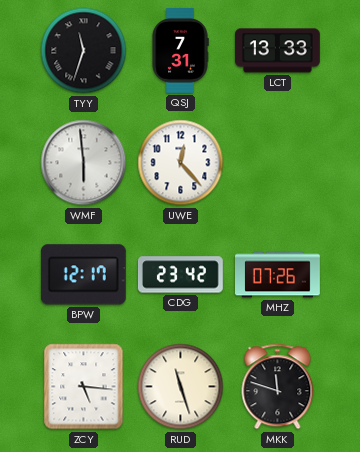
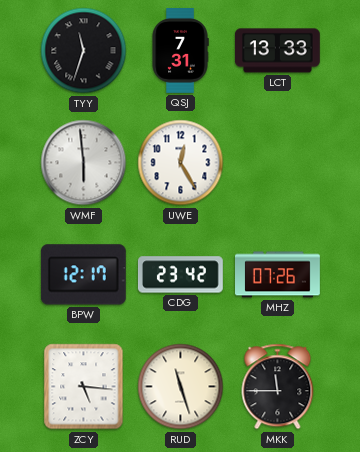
UWE: 12:23 -> 12:25 (181, 163)
MKK: 11:48 -> 11:45 (278, 387)
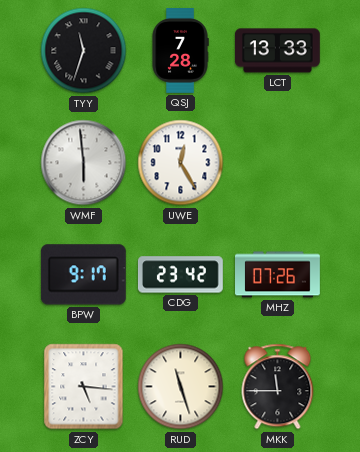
QSJ: 7:31 -> 7:28 (180, 51)
BPW: 12:17 -> 9:17 (83, 275)
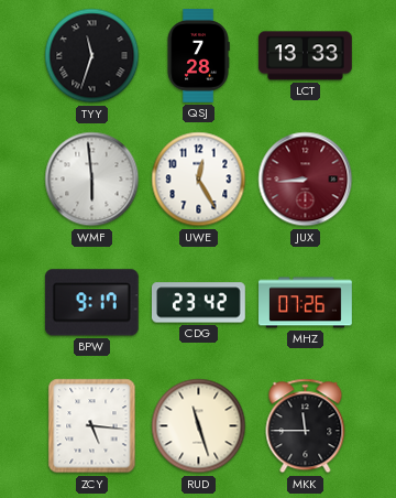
JUX: none -> 8:44 (306, 180)
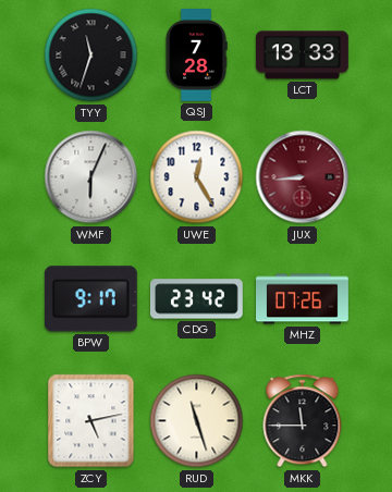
WMF: 5:59 -> 6:04 (91, 177)
ZCY: 5:16 -> 5:13 (91, 421)
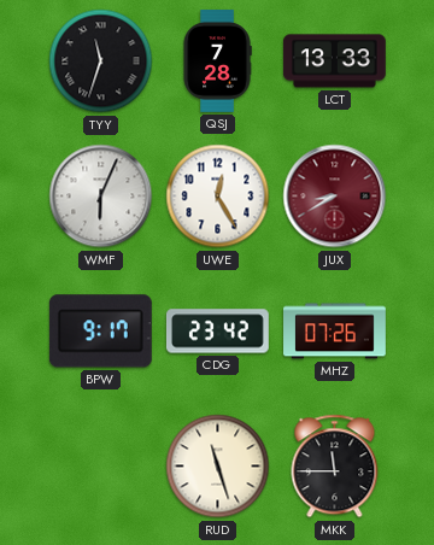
JUX: 8:44 -> 8:40 (335, 197)
ZCY: 5:13 -> none (91, 421)
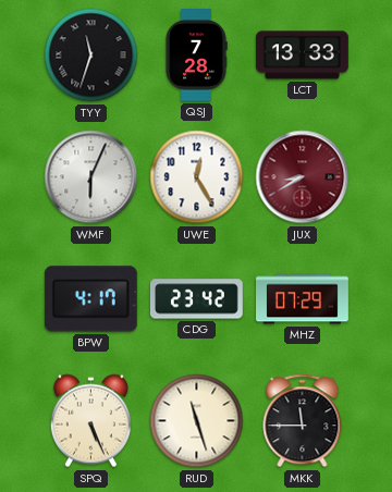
BPW: 9:17 -> 4:17 (90, 299)
MHZ: 07:26 -> 07:29 (303, 299)
SPQ: none -> 5:26 (90, 421)
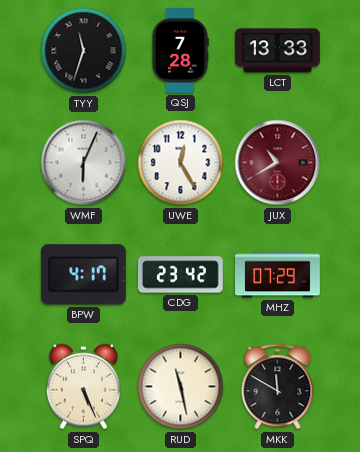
JUX: 8:40 -> 10:40 (278, 163)
RUD: 11:27 -> 11:28 (181, 387)
MKK: 11:45 -> 11:50 (278, 387)
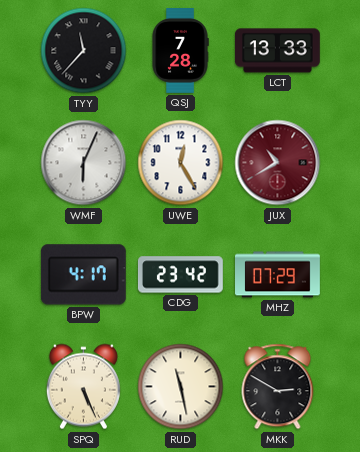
TYY: 11:33 -> 11:37 (84, 51)
MKK: 11:50 -> 2:50 (278, 387)
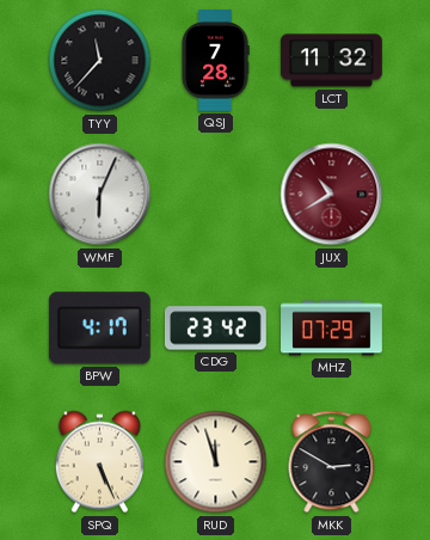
LCT: 13:33 -> 11:32 (331, 61)
UWE: 12:25 -> none (181, 163)
RUD: 11:28 -> 11:57 (216, 462)
